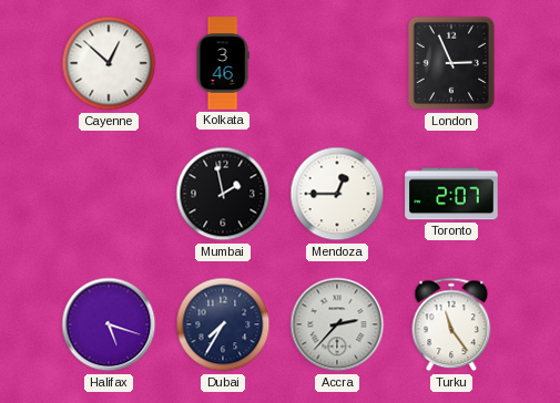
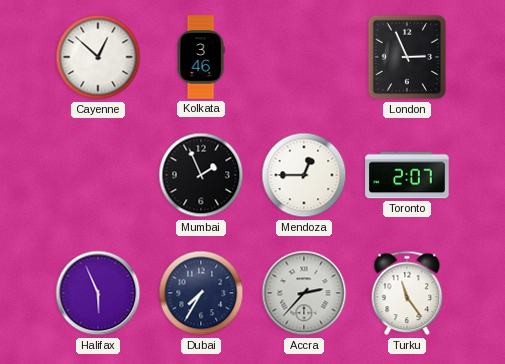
Mumbai: 1:58 -> 1:56 (201, 175)
Halifax: 5:18 -> 5:56 (98, 293)
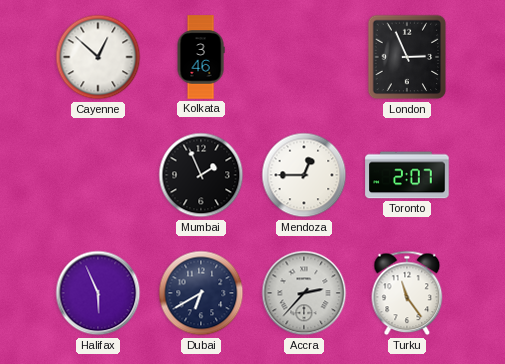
Dubai: 7:35 -> 6:40 (201, 293)
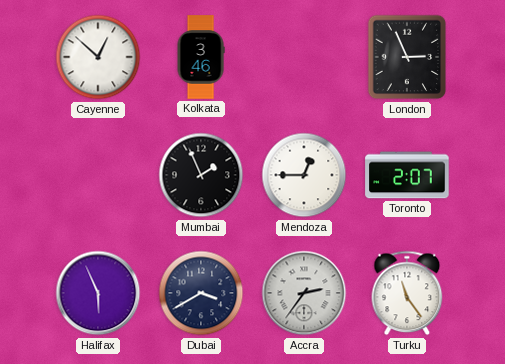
Dubai: 6:40 -> 3:40 (201, 293)
Accra: 2:37 -> 2:36 (304, 293)
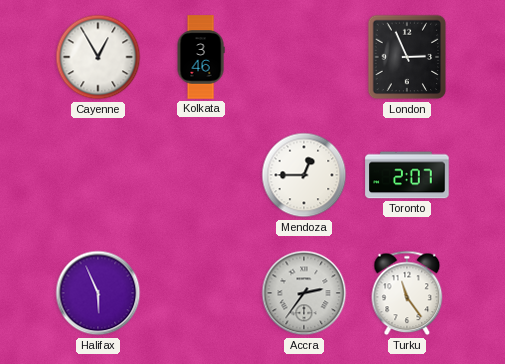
Cayenne: 12:52 -> 12:55 (98, 57)
Mumbai: 1:56 -> none (201, 175)
Dubai: 3:40 -> none (201, 293)
